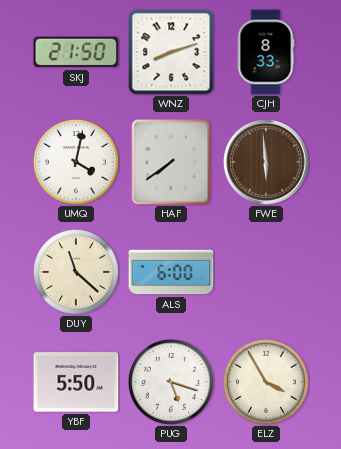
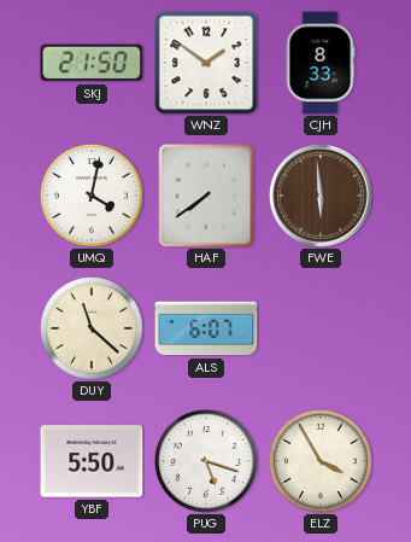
WNZ: 8:12 -> 1:51 (206, 63)
ALS: 6:00 -> 6:07 (206, 328)
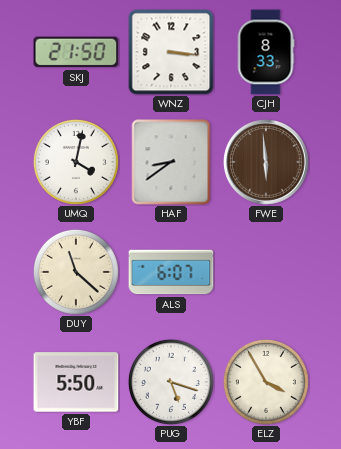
WNZ: 1:51 -> 3:16 (171, 52)
HAF: 7:39 -> 8:39 (171, 162)
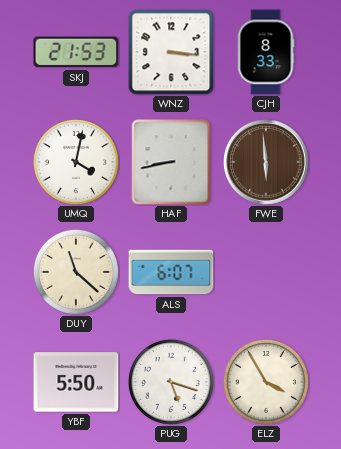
SKJ: 21:50 -> 21:53 (76, 52)
HAF: 8:39 -> 8:43 (171, 162)
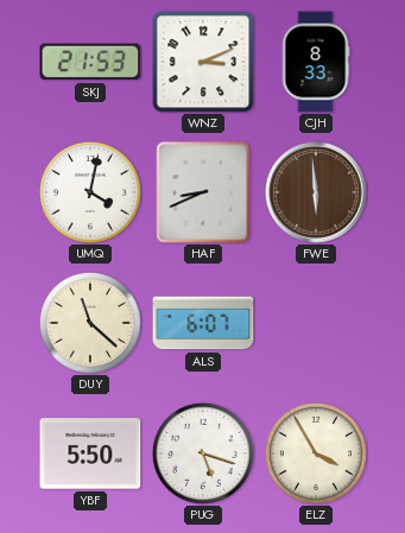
WNZ: 3:16 -> 3:11 (203, 62)
HAF: 8:43 -> 8:41 (203, 192)
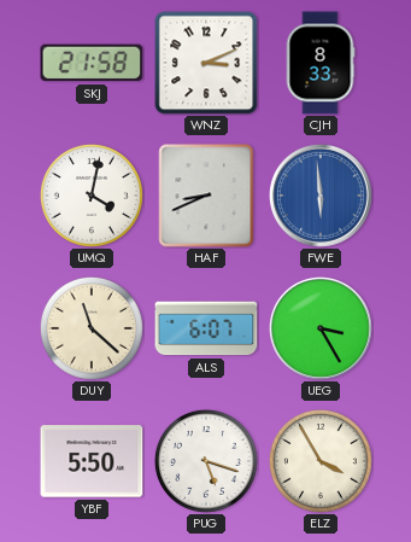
SKJ: 21:53 -> 21:58 (92, 63)
FWE dial: brown -> blue (322, 197)
UEG: none -> 3:25 (322, 330)
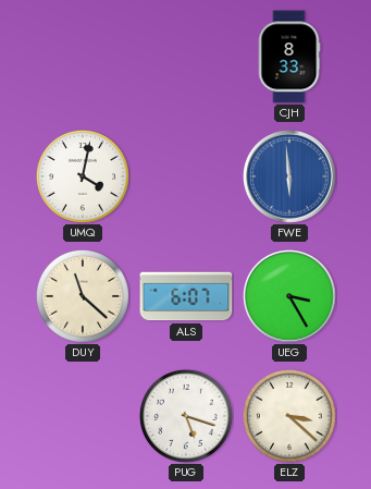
SKJ: 21:58 -> none (92, 63)
WNZ: 3:11 -> none (206, 63)
HAF: 8:41 -> none (206, 196)
YBF: 5:50 -> none (92, 461)
ELZ: 3:55 -> 3:22 (289, 416)
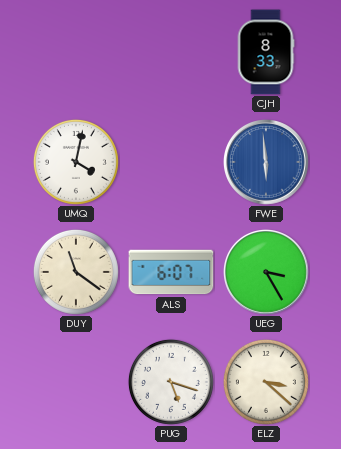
DUY: 11:22 -> 11:21 (76, 272)
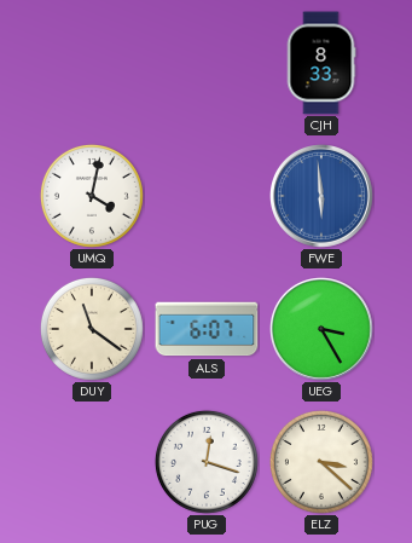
PUG: 5:18 -> 12:18 (207, 462)
